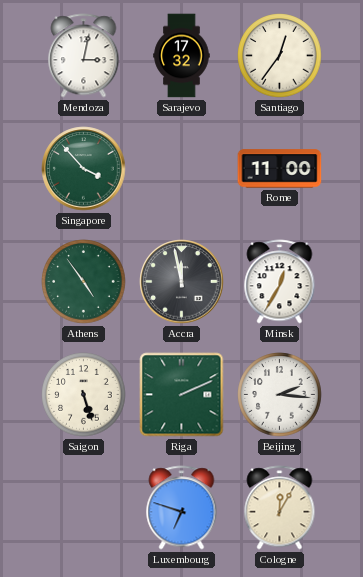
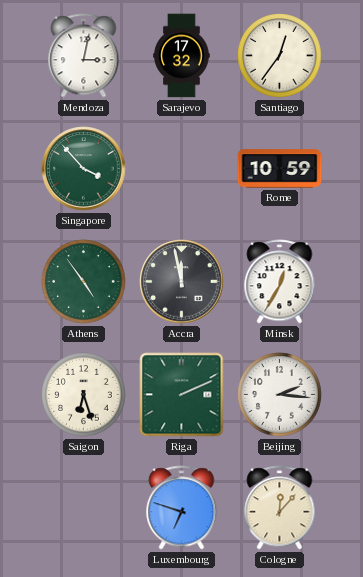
Rome: 11:00 -> 10:59 (280, 169)
Saigon: 5:27 -> 6:27 (84, 395)
Cologne: 12:05 -> 12:07 (280, 508)
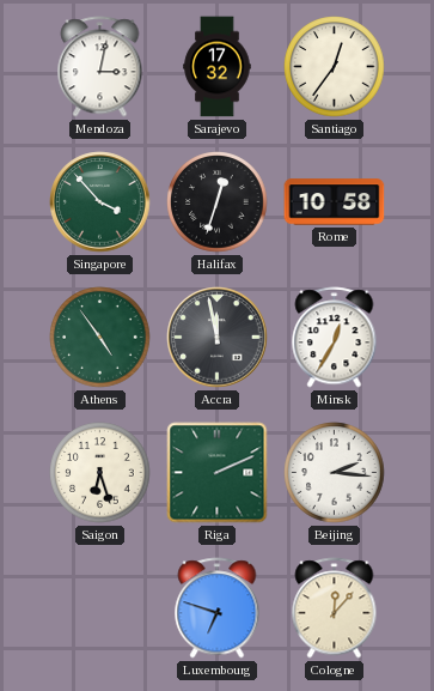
Halifax: none -> 12:33 (218, 202)
Rome: 10:59 -> 10:58 (335, 202)
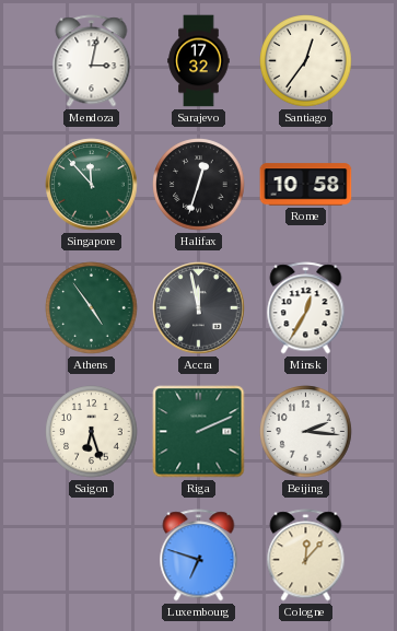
Singapore: 3:53 -> 11:53 (92, 185)
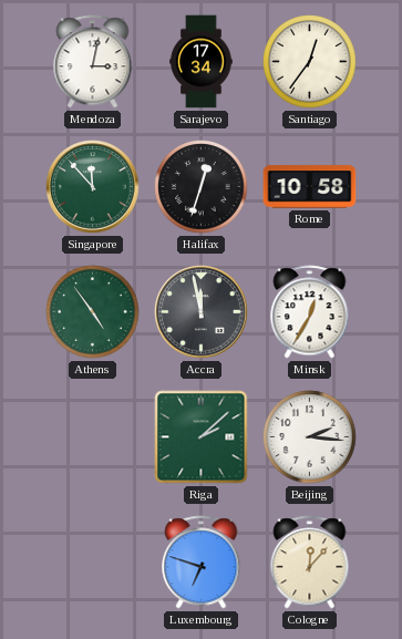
Sarajevo: 17:32 -> 17:34 (202, 62)
Saigon: 6:27 -> none (92, 432)
Riga: 2:11 -> 2:08 (202, 437)
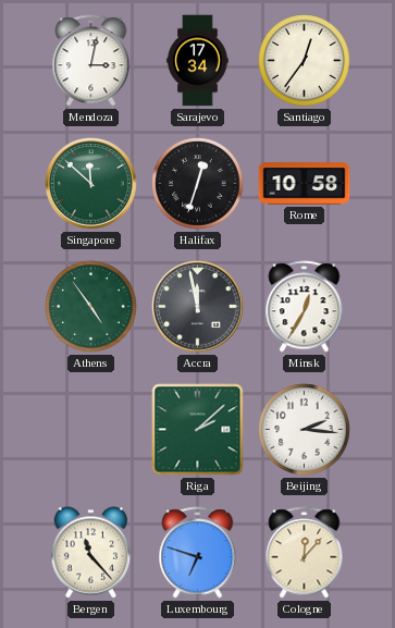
Singapore: 11:53 -> 11:52 (91, 184)
Bergen: none -> 11:23 (91, 553)
